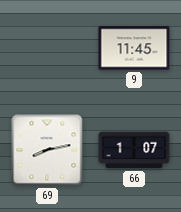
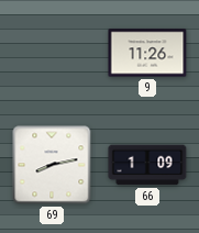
9: 11:45 -> 11:26 (147, 53)
66: 1:07 -> 1:09 (147, 165)
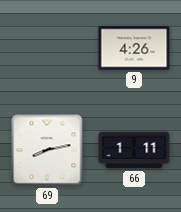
9: 11:26 -> 4:26 (134, 48)
66: 1:09 -> 1:11 (134, 150)
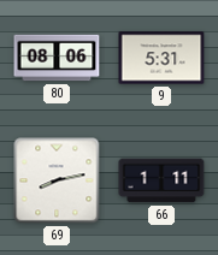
80: none -> 08:06 (57, 58)
9: 4:26 -> 5:31 (161, 58)
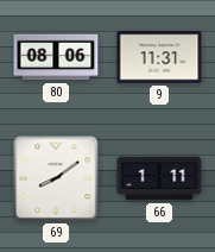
9: 5:31 -> 11:31 (159, 57)
69: 8:13 -> 8:09 (56, 178)
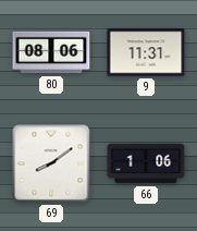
66: 1:11 -> 1:06 (146, 163)
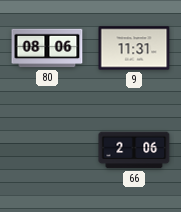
69: 8:09 -> none (51, 163)
66: 1:06 -> 2:06 (134, 150)
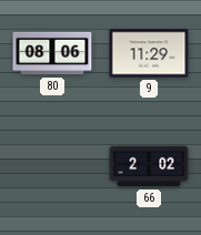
9: 11:31 -> 11:29 (149, 53)
66: 2:06 -> 2:02 (149, 166)
